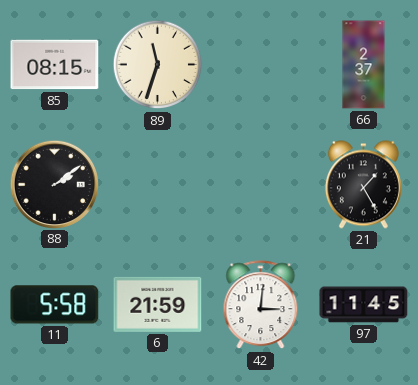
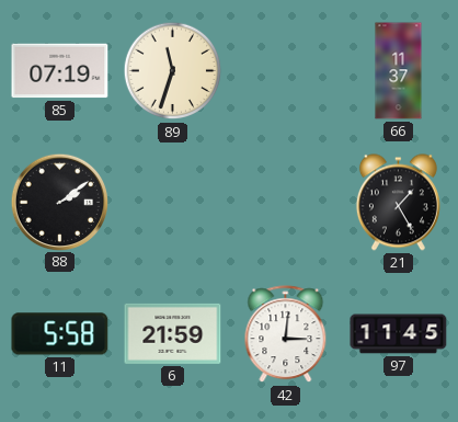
85: 08:15 -> 07:19 (60, 71)
66: 2:37 -> 11:37 (399, 71)
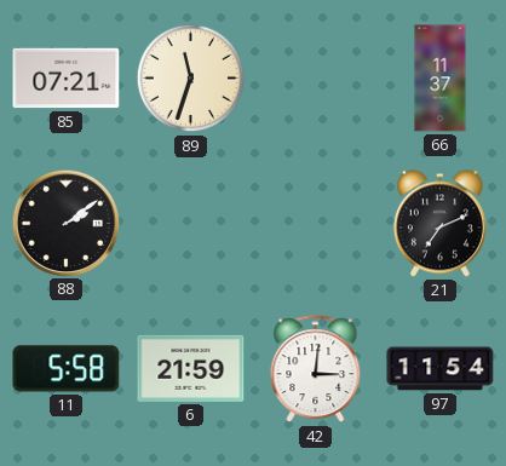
85: 07:19 -> 07:21 (67, 79)
21: 1:25 -> 7:11 (439, 224)
97: 11:45 -> 11:54 (441, 369)
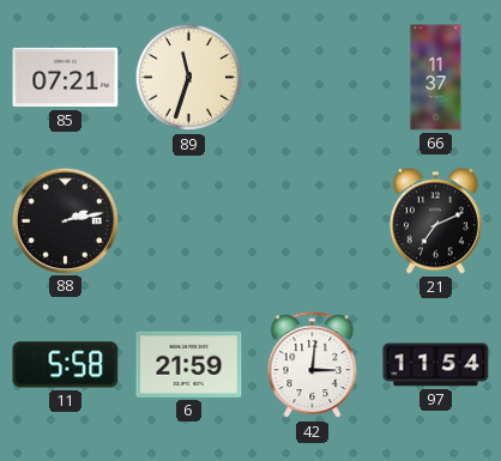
88: 2:09 -> 2:13 (65, 220)
